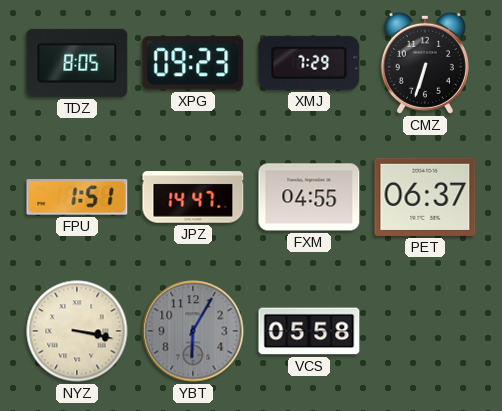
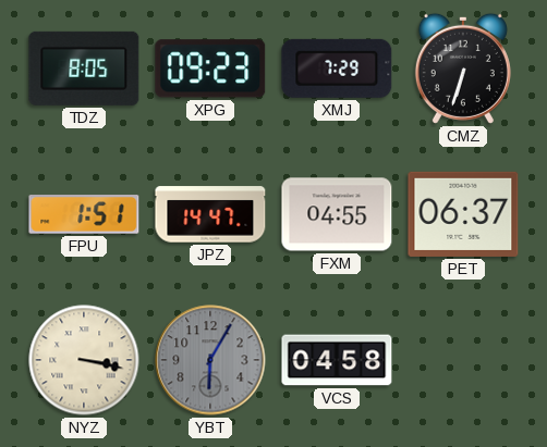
VCS: 05:58 -> 04:58 (337, 360)
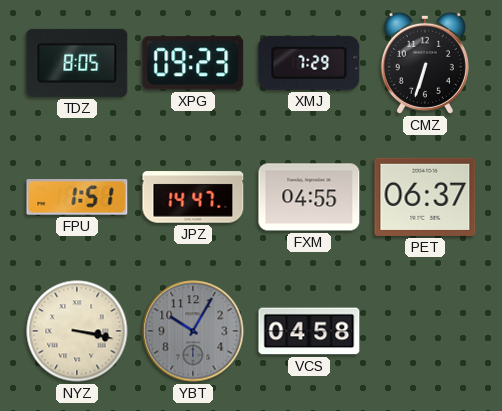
YBT: 6:05 -> 10:05 (193, 331)
